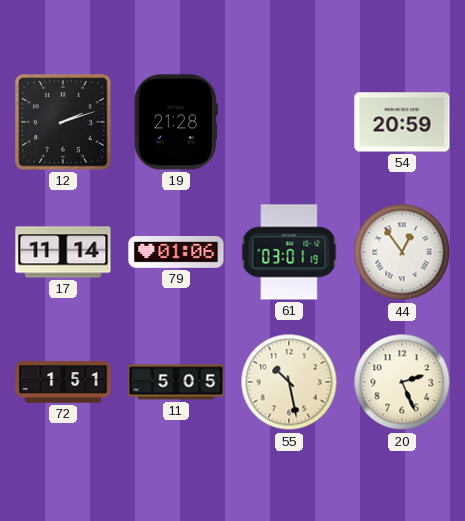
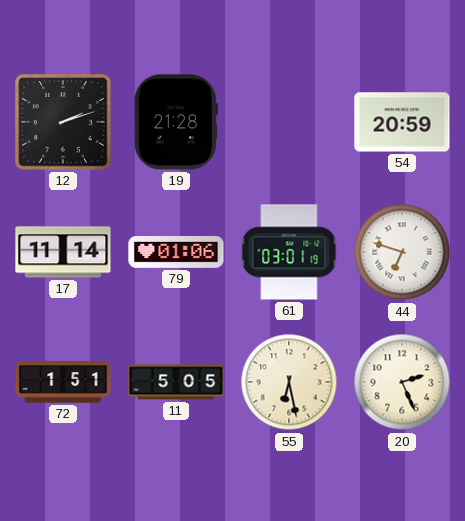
44: 12:54 -> 6:48 (402, 252)
55: 10:28 -> 6:28 (289, 382)
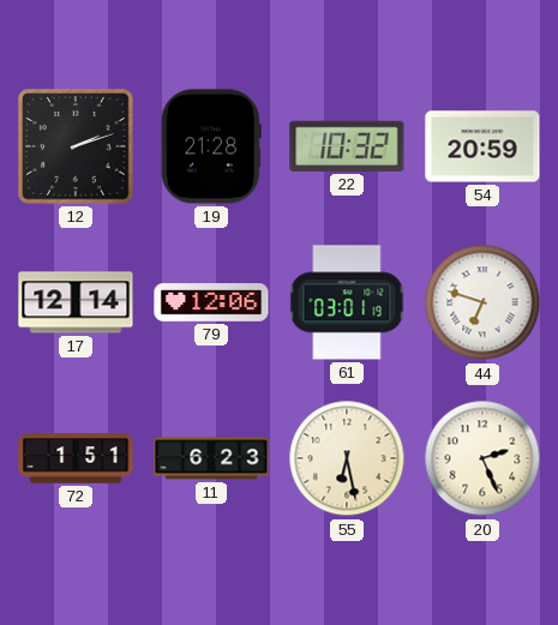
22: none -> 10:32 (347, 146)
17: 11:14 -> 12:14 (76, 302)
79: 01:06 -> 12:06 (211, 302)
11: 5:05 -> 6:23 (211, 458)
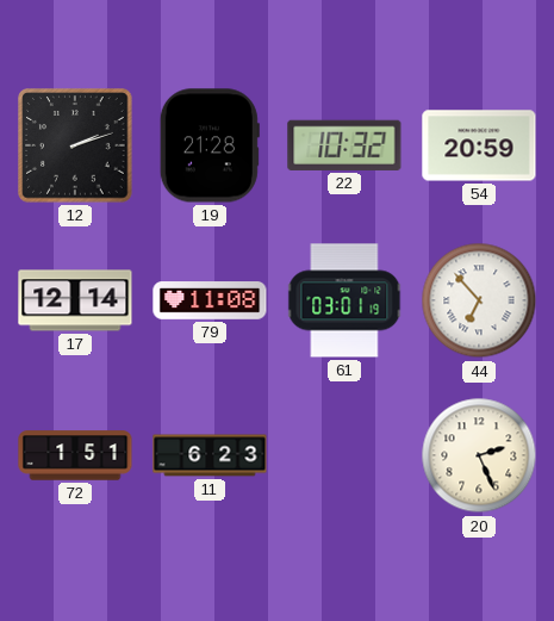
79: 12:06 -> 11:08 (210, 300)
44: 6:48 -> 6:53 (479, 300)
55: 6:28 -> none (347, 458)
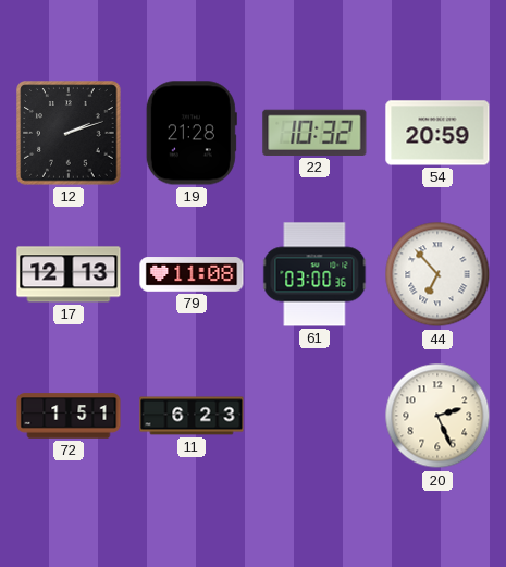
17: 12:14 -> 12:13 (69, 274)
61: 03:01 -> 03:00 (314, 274)
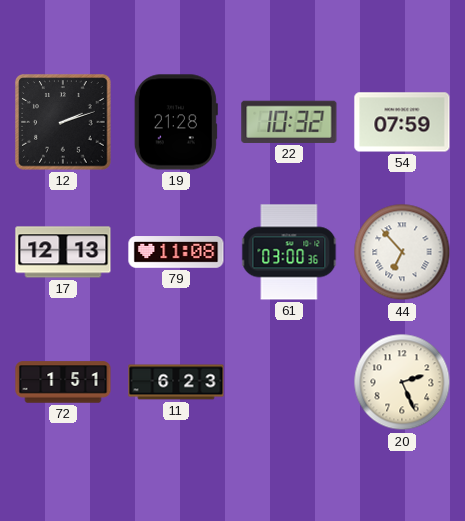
54: 20:59 -> 07:59 (402, 122)
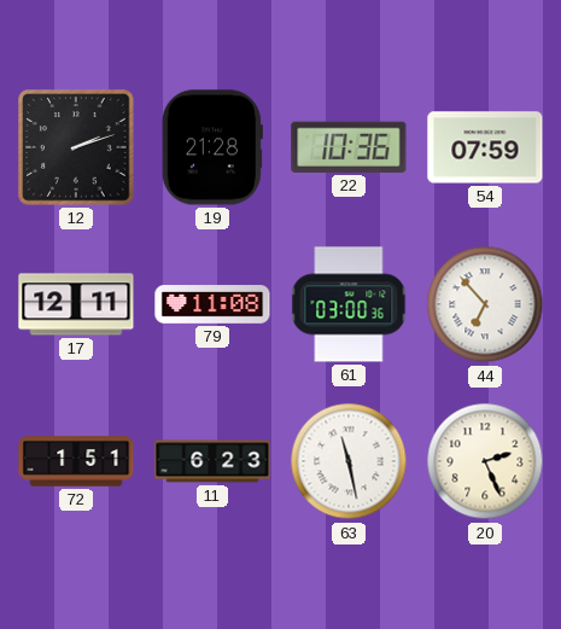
22: 10:32 -> 10:36 (349, 147)
17: 12:13 -> 12:11 (76, 304)
63: none -> 11:28 (349, 461)
